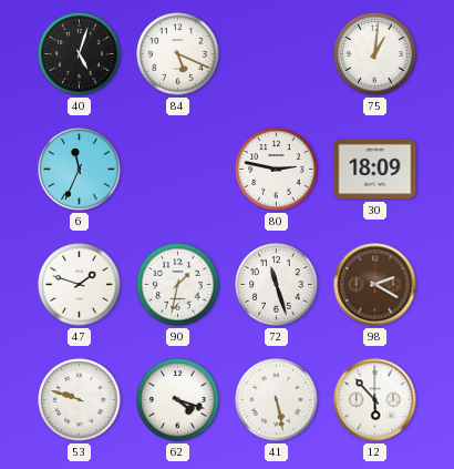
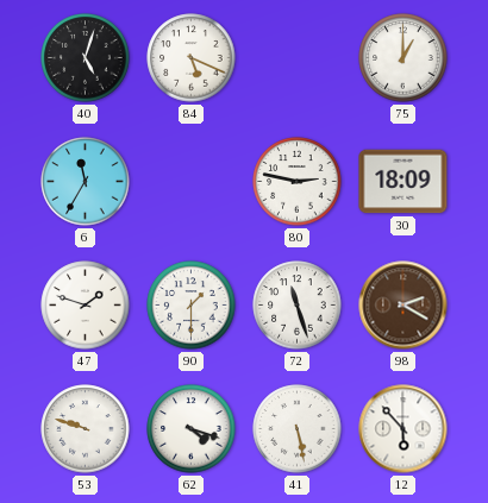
75: 1:01 -> 1:00 (403, 58)
6: 11:34 -> 11:35 (86, 182)
90: 1:32 -> 1:30 (192, 306)
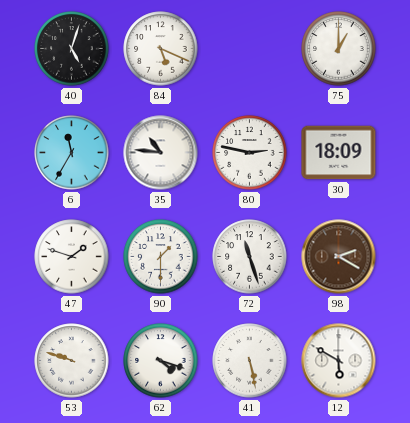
35: none -> 10:46 (161, 153)
12: 5:53 -> 5:50 (339, 361)
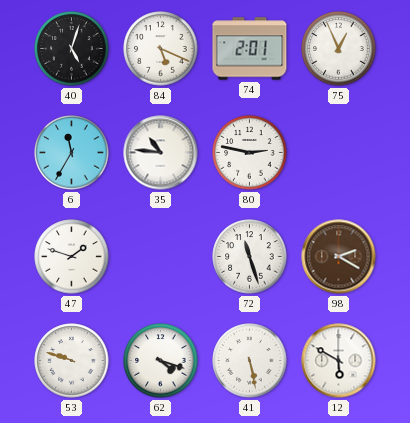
74: none -> 2:01 (250, 49)
75: 1:00 -> 12:56 (339, 49)
30: 18:09 -> none (339, 153)
90: 1:30 -> none (161, 257)
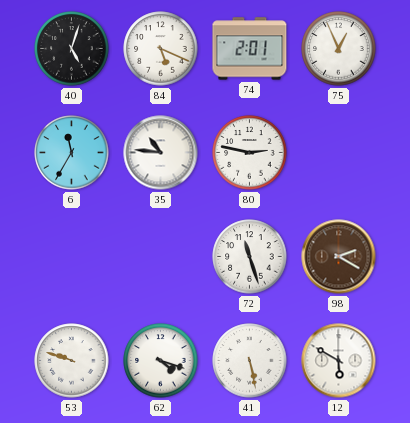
47: 1:48 -> none (72, 257)
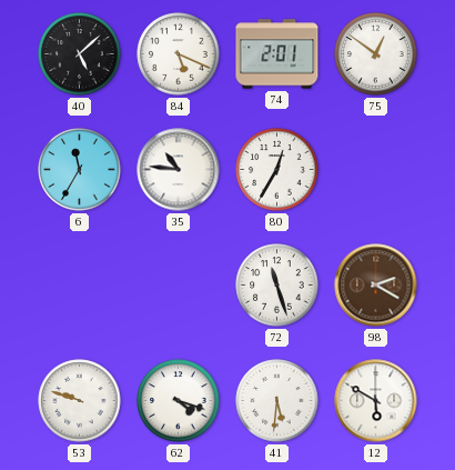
40: 5:03 -> 5:08 (80, 54)
75: 12:56 -> 12:51 (376, 54)
80: 2:47 -> 12:35 (277, 170)
41: 5:28 -> 5:31 (277, 401)
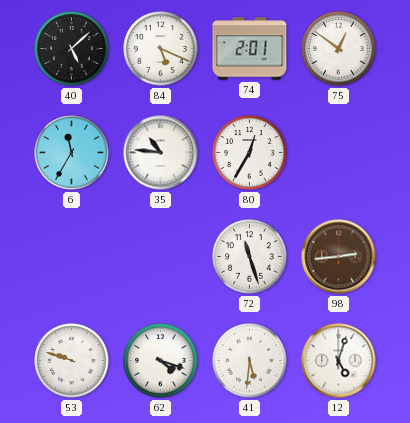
98: 2:20 -> 2:44 (339, 257)
12: 5:50 -> 5:03 (339, 361)
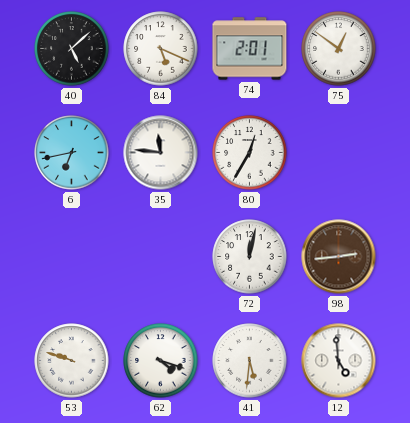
6: 11:35 -> 6:43 (72, 153)
35: 10:46 -> 11:46 (161, 153)
72: 11:27 -> 12:02 (250, 257)
12: 5:03 -> 4:59 (339, 361)
